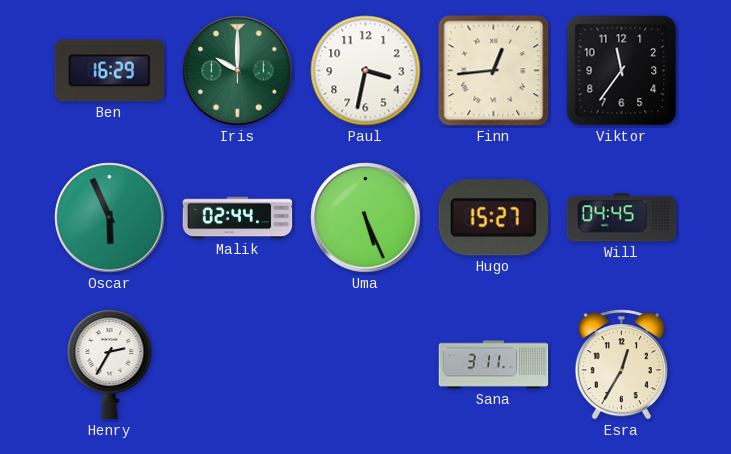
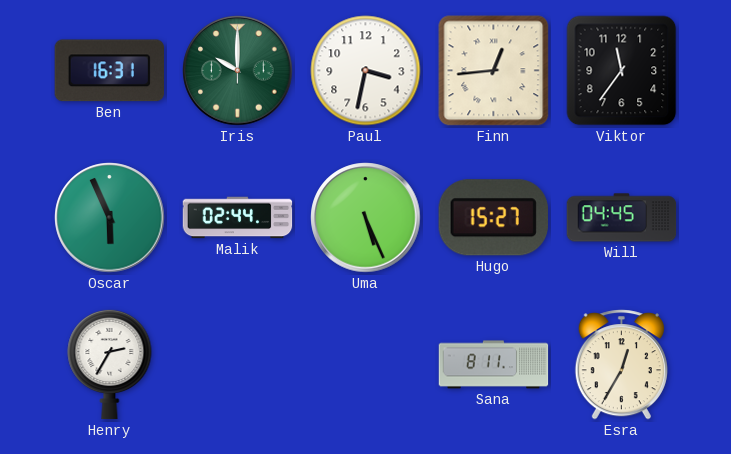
Ben: 16:29 -> 16:31 (109, 71)
Sana: 3:11 -> 8:11 (494, 365)
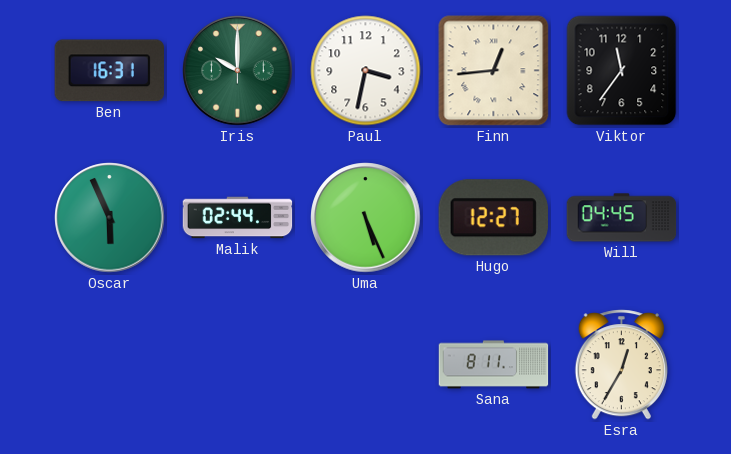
Hugo: 15:27 -> 12:27 (493, 218)
Henry: 2:35 -> none (110, 364)
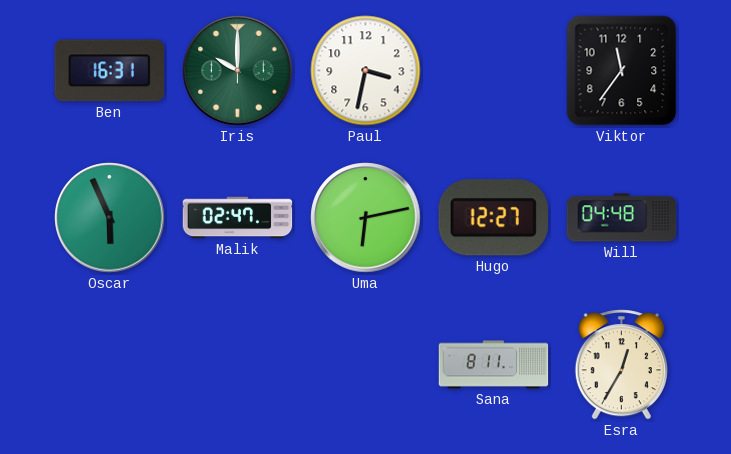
Finn: 12:44 -> none (494, 71)
Malik: 02:44 -> 02:47 (238, 218)
Uma: 5:26 -> 6:13 (366, 218)
Will: 04:45 -> 04:48 (622, 218)
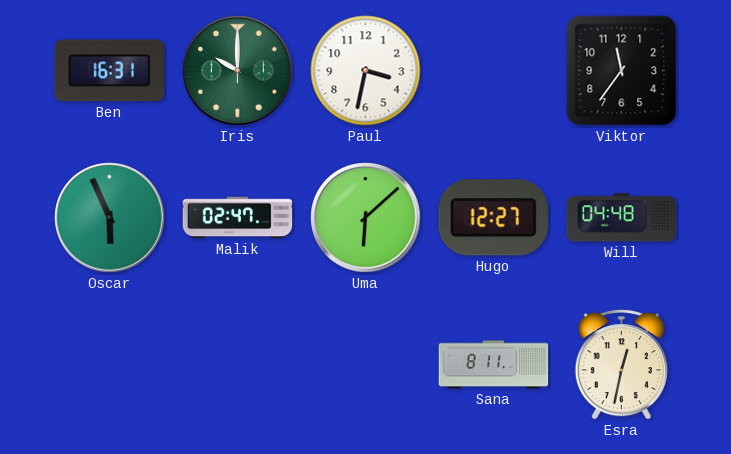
Uma: 6:13 -> 6:08 (366, 218)
Esra: 12:35 -> 12:32 (621, 365)
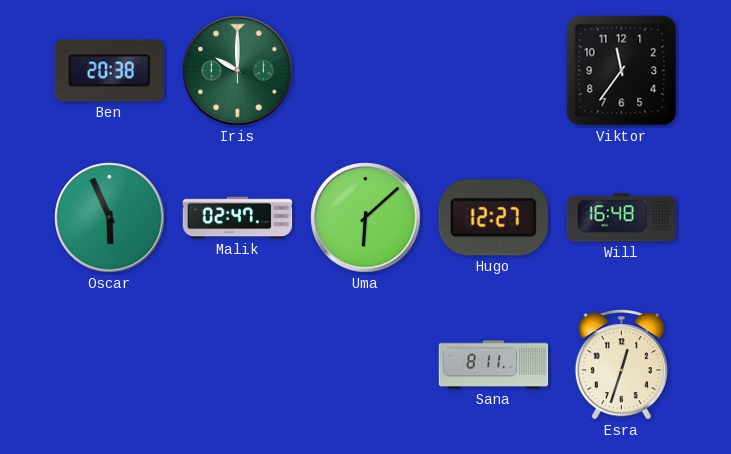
Ben: 16:31 -> 20:38 (109, 71)
Paul: 3:32 -> none (366, 71)
Will: 04:48 -> 16:48 (622, 218)
Esra: 12:32 -> 12:33 (621, 365)
